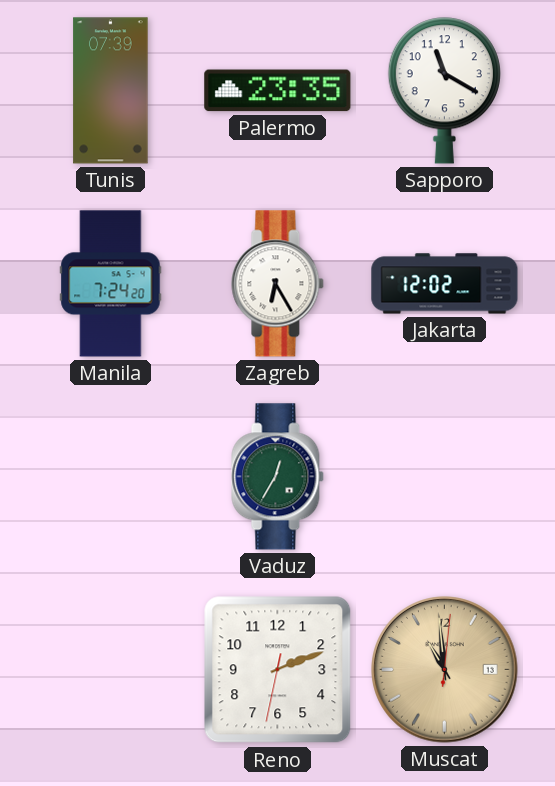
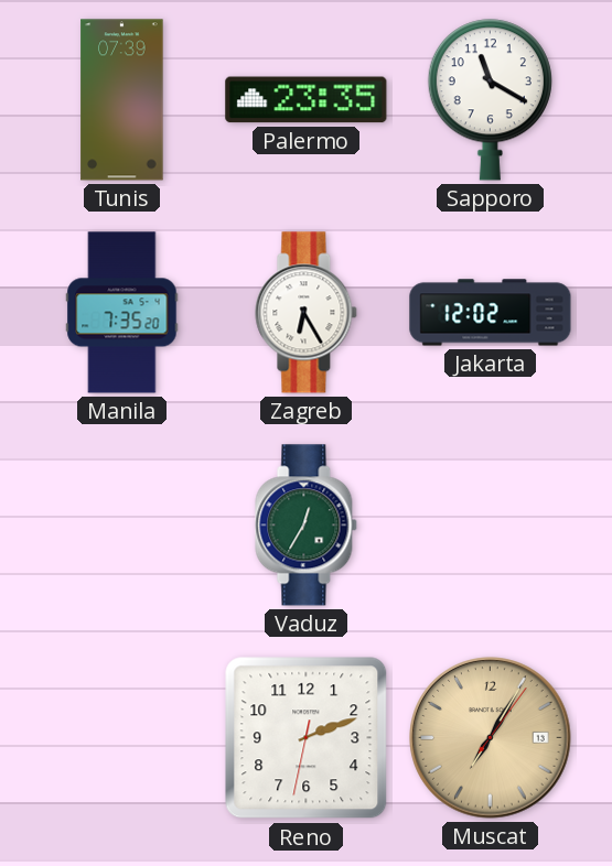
Manila: 7:24 -> 7:35 (122, 313)
Muscat: 10:59 -> 7:05 (491, 738)
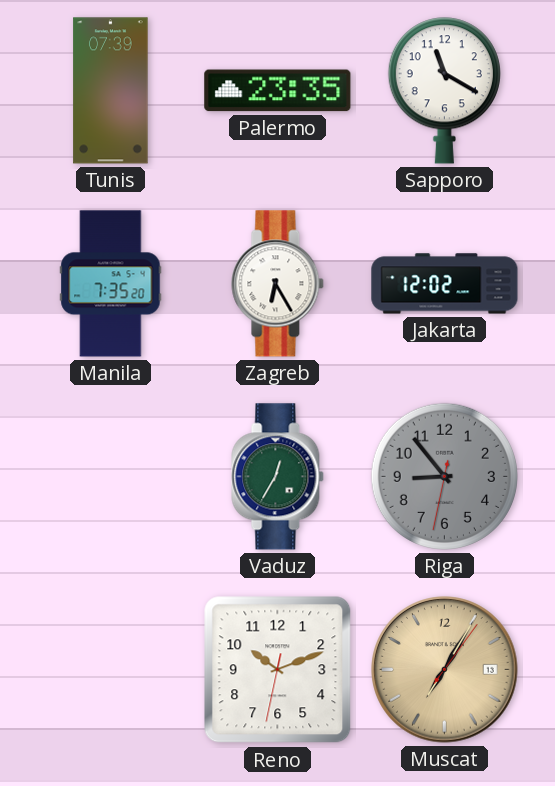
Riga: none -> 8:53 (444, 476)
Reno: 2:11 -> 10:11 (278, 670)
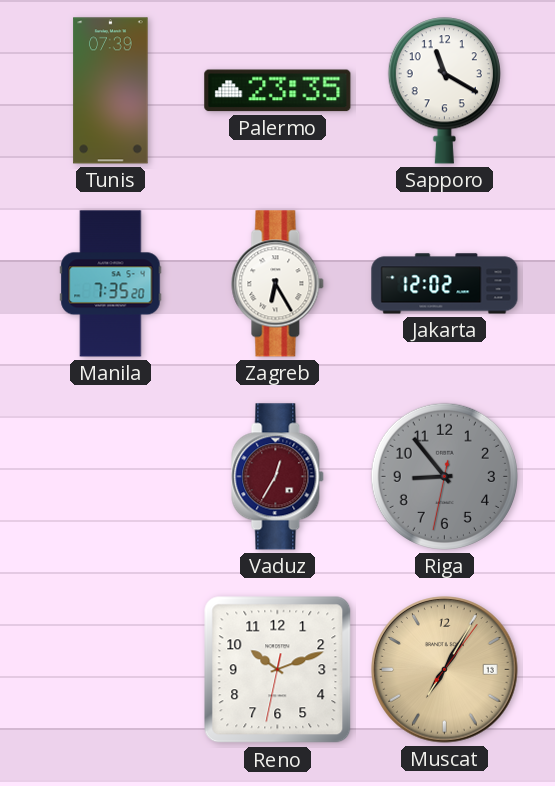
Vaduz dial: green -> burgundy (278, 477)
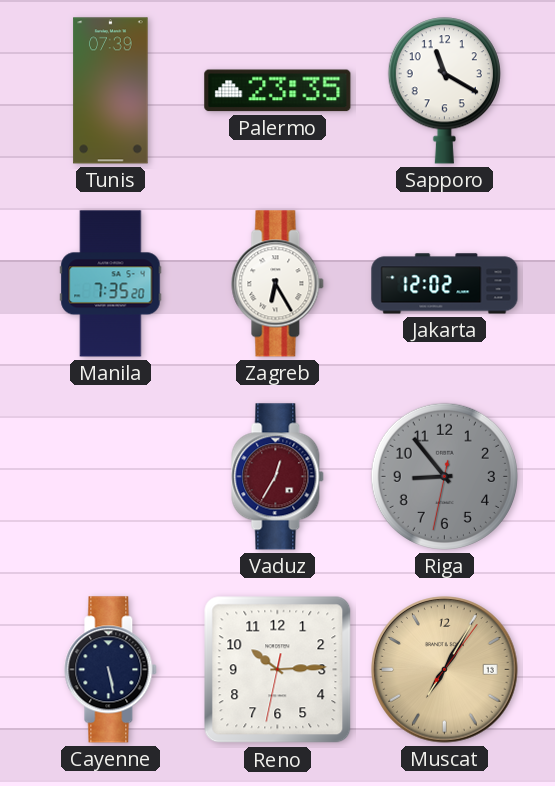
Cayenne: none -> 5:28 (111, 670)
Reno: 10:11 -> 10:14 (278, 670)
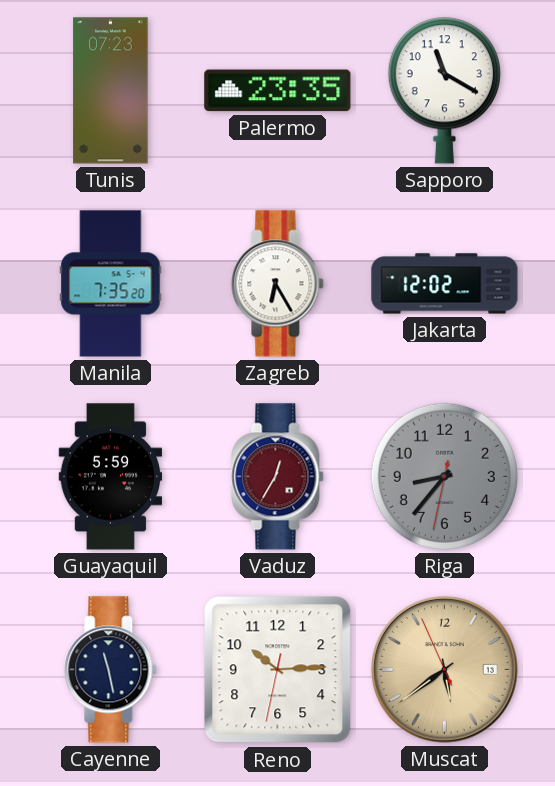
Tunis: 07:39 -> 07:23 (111, 91)
Guayaquil: none -> 5:59 (111, 477)
Riga: 8:53 -> 8:36 (444, 476)
Cayenne: 5:28 -> 11:28 (111, 670)
Muscat: 7:05 -> 5:38 (445, 670)
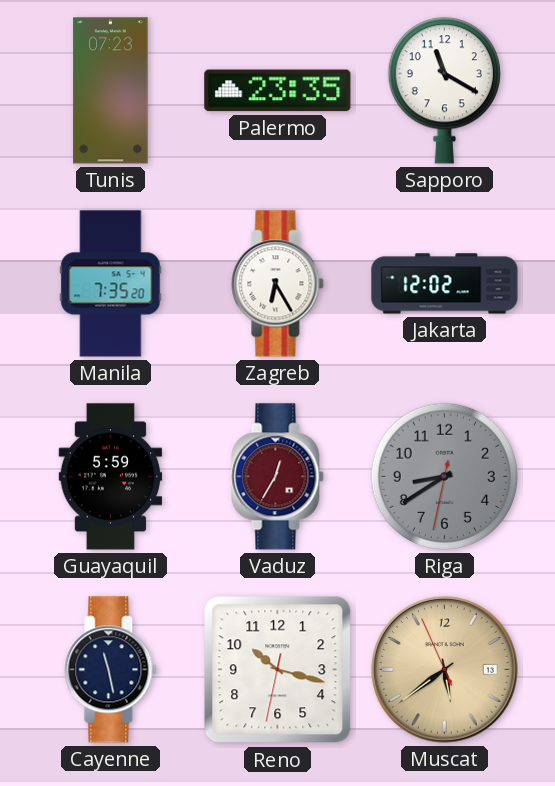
Riga: 8:36 -> 8:39 (444, 476)
Reno: 10:14 -> 10:17 (278, 670)
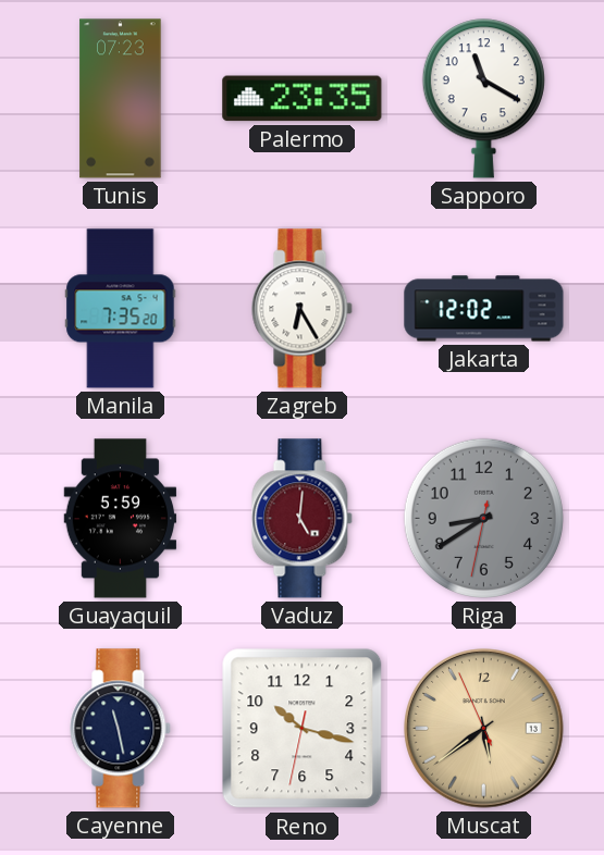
Vaduz: 12:35 -> 5:01 (303, 519)
